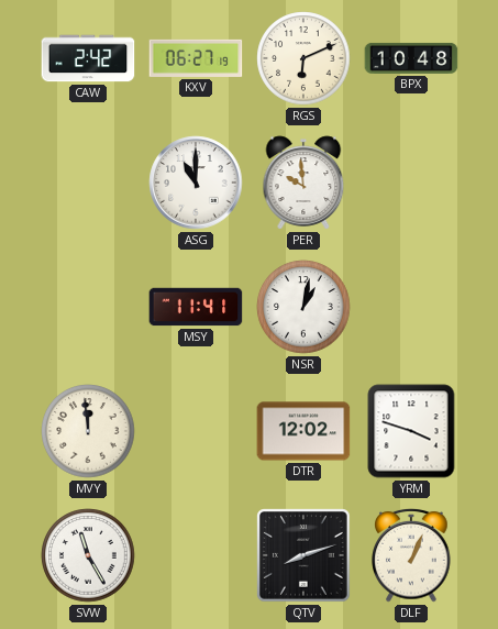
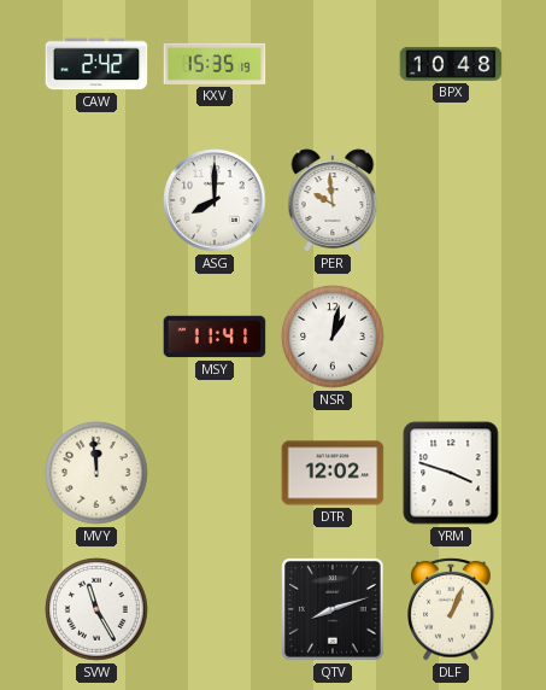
KXV: 06:27 -> 15:35 (215, 64)
RGS: 6:11 -> none (303, 58)
ASG: 11:00 -> 8:00 (215, 200)
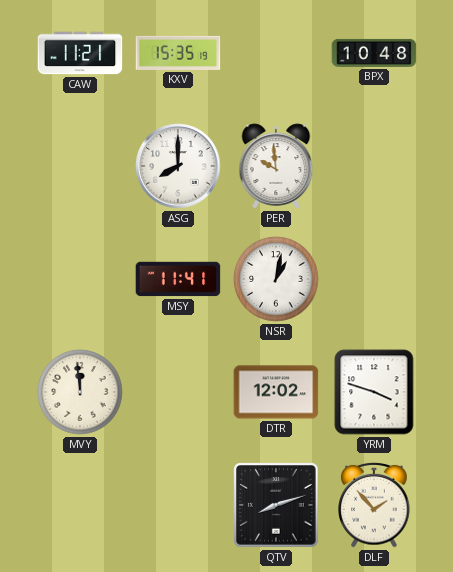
CAW: 2:42 -> 11:21 (80, 53)
SVW: 11:25 -> none (96, 609)
DLF: 1:04 -> 1:53 (374, 505)
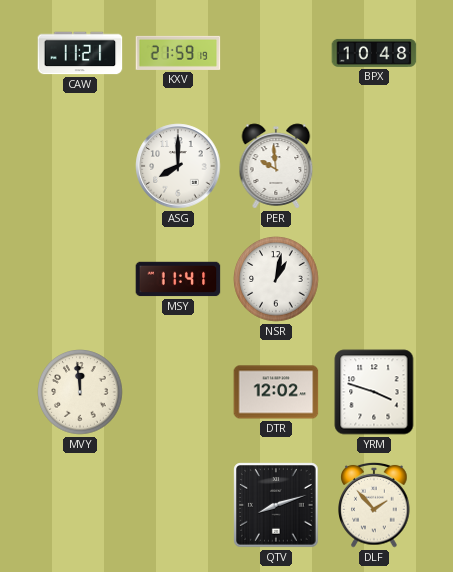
KXV: 15:35 -> 21:59 (178, 53)
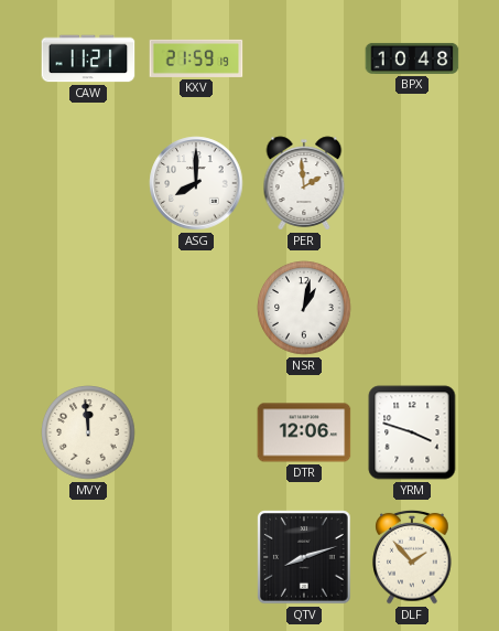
PER: 9:59 -> 1:59 (304, 183)
MSY: 11:41 -> none (178, 279)
DTR: 12:02 -> 12:06 (304, 432)
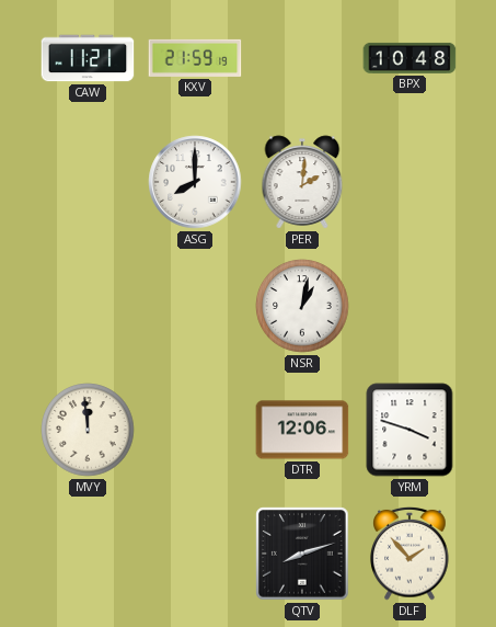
PER: 1:59 -> 2:01 (302, 182)
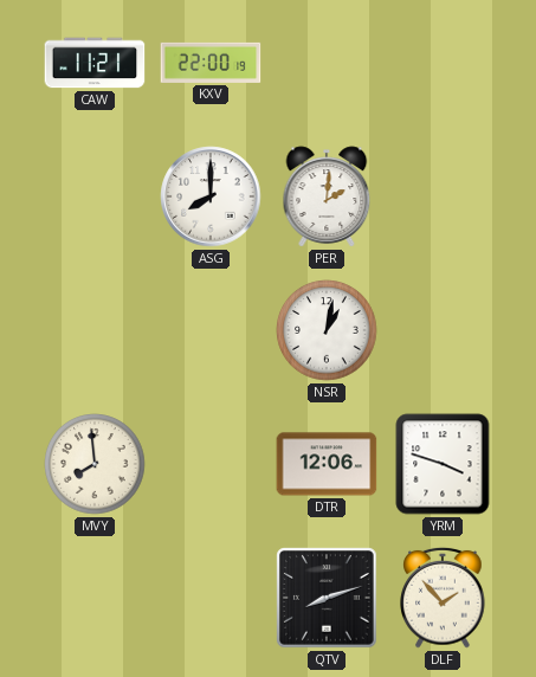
KXV: 21:59 -> 22:00 (211, 63)
BPX: 10:48 -> none (410, 58)
MVY: 11:59 -> 7:59 (95, 464)
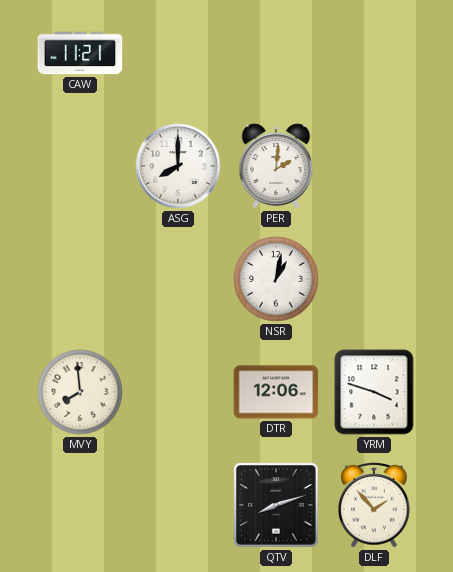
KXV: 22:00 -> none (211, 63)
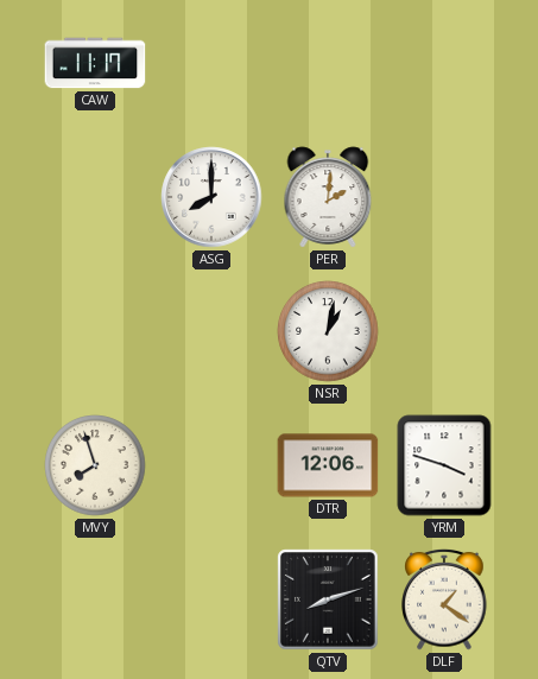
CAW: 11:21 -> 11:17 (95, 63)
MVY: 7:59 -> 7:57 (95, 465)
DLF: 1:53 -> 1:21 (444, 599)
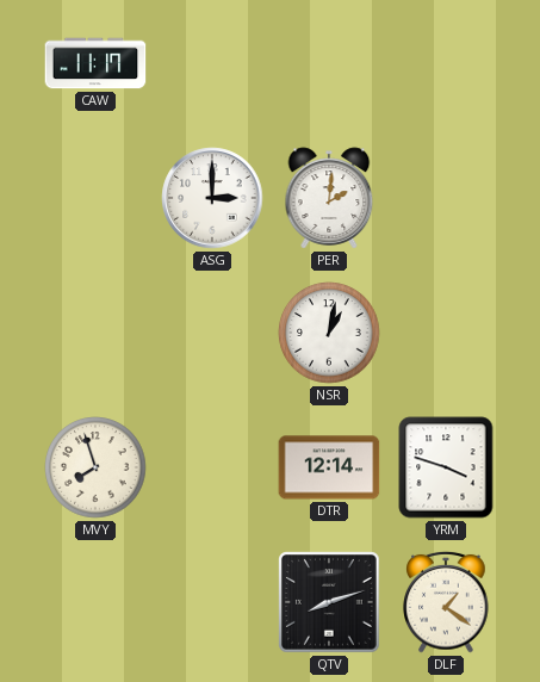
ASG: 8:00 -> 3:00 (212, 198)
DTR: 12:06 -> 12:14 (329, 467)
